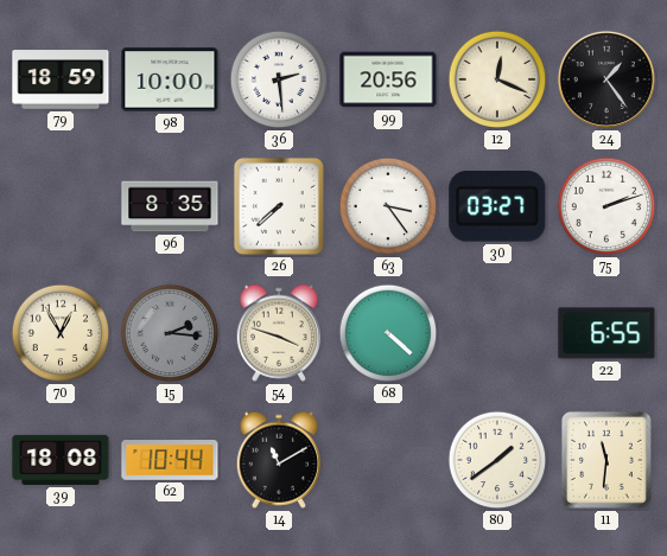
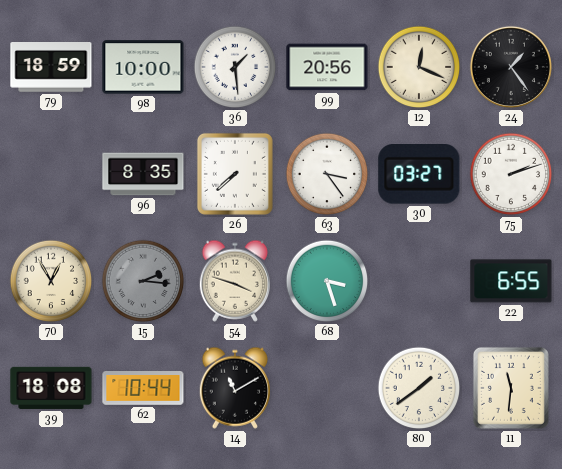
36: 2:29 -> 1:29 (235, 67)
68: 4:22 -> 3:27 (327, 281)
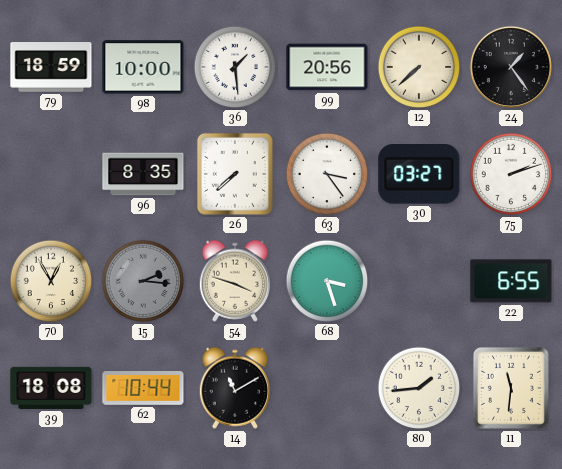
12: 12:19 -> 7:38 (419, 67)
80: 1:39 -> 1:44 (419, 388)
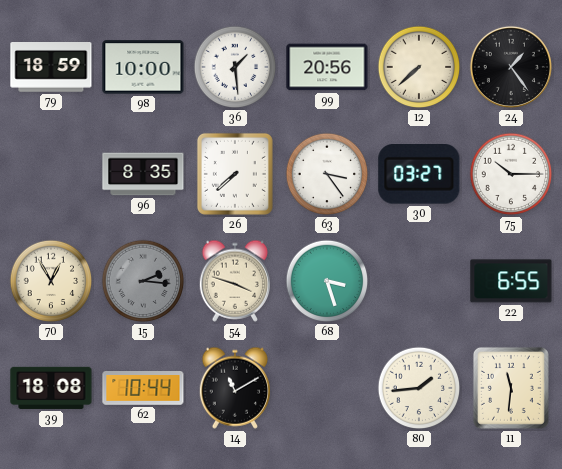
75: 2:12 -> 10:15 (511, 174)
